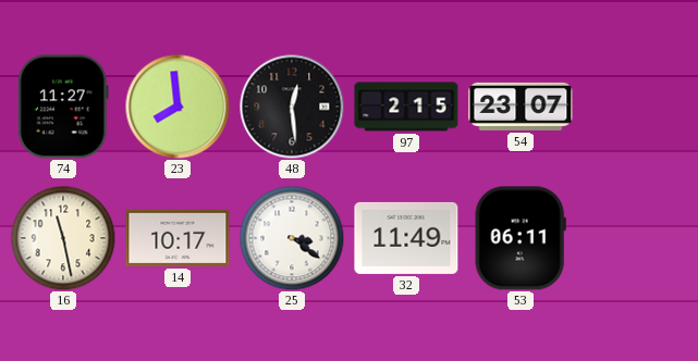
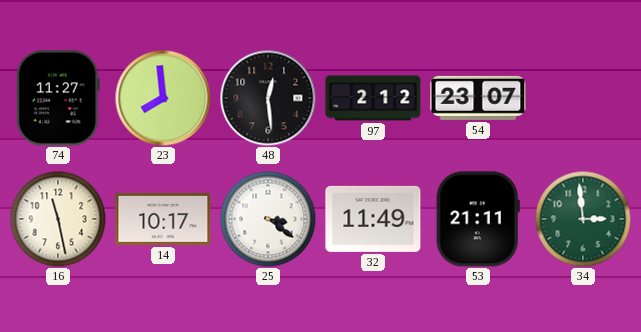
97: 2:15 -> 2:12 (373, 98)
53: 06:11 -> 21:11 (478, 219)
34: none -> 2:59 (583, 219)
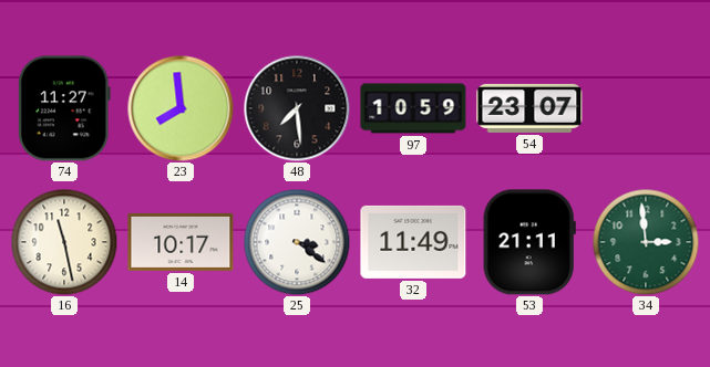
48: 12:29 -> 7:29 (297, 108)
97: 2:12 -> 10:59 (413, 108)
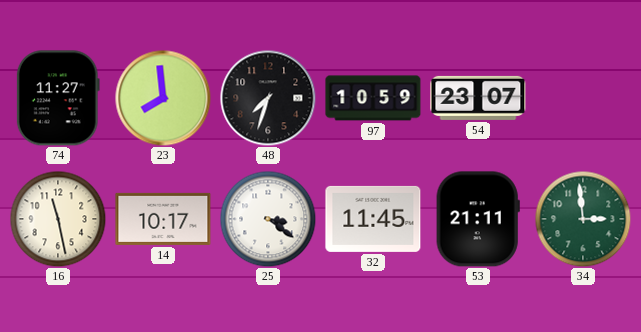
48: 7:29 -> 7:33 (268, 98)
32: 11:49 -> 11:45 (373, 219)
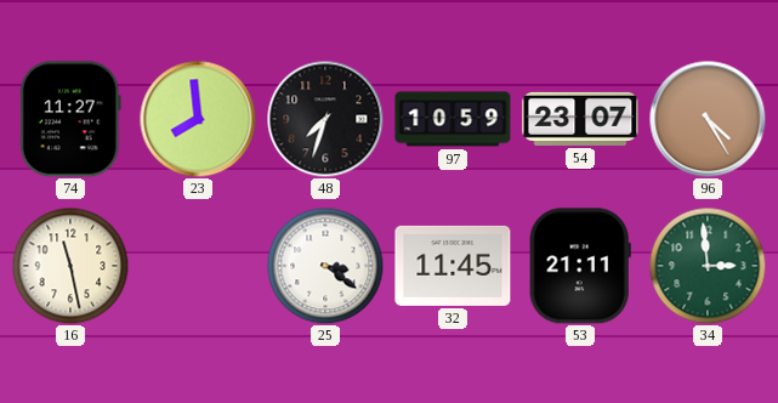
96: none -> 4:25 (708, 119)
14: 10:17 -> none (163, 219)
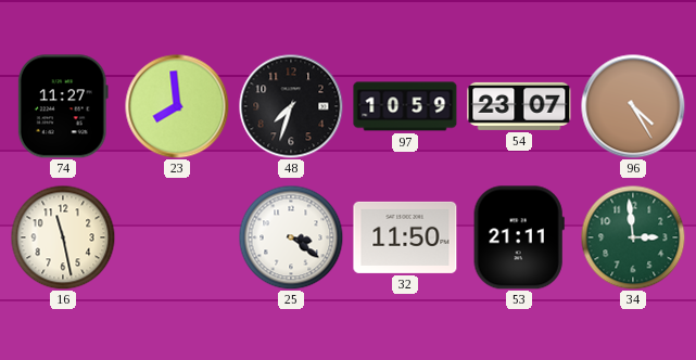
32: 11:45 -> 11:50 (405, 237)
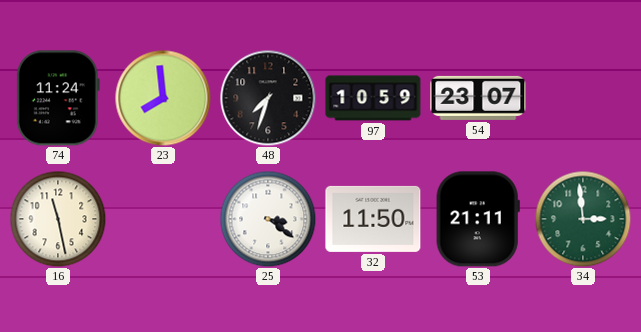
74: 11:27 -> 11:24 (58, 98)
96: 4:25 -> none (633, 106)
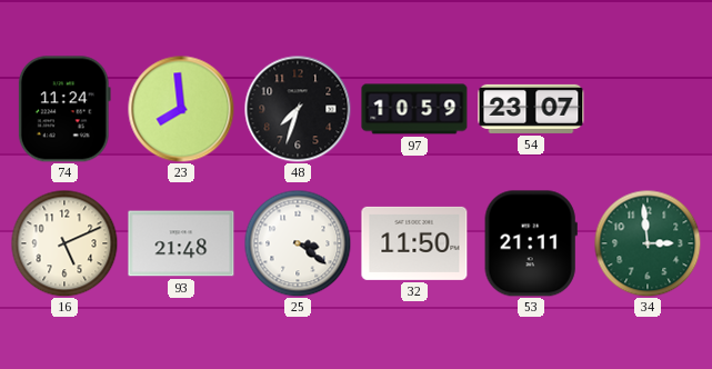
16: 11:28 -> 5:11 (64, 243)
93: none -> 21:48 (181, 243)
